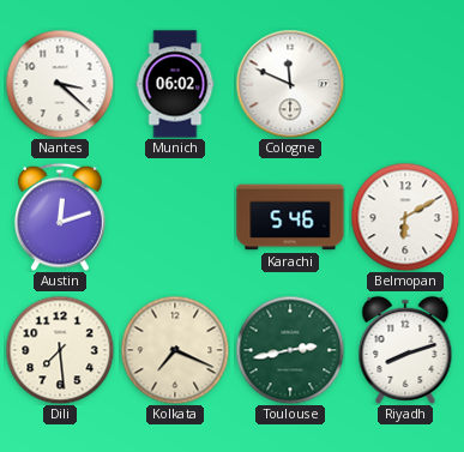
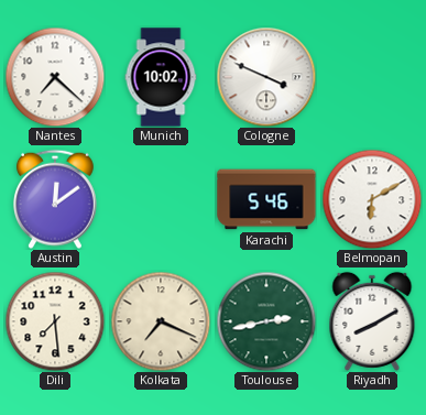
Nantes: 3:22 -> 7:22 (55, 77)
Munich: 06:02 -> 10:02 (161, 77)
Cologne: 11:49 -> 3:49 (266, 77)
Austin: 12:12 -> 12:09 (55, 199)
Riyadh: 8:12 -> 8:10 (372, 321)
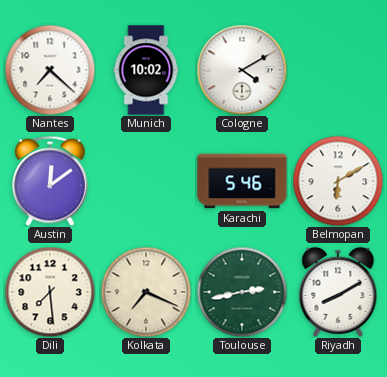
Cologne: 3:49 -> 4:10 (242, 70)
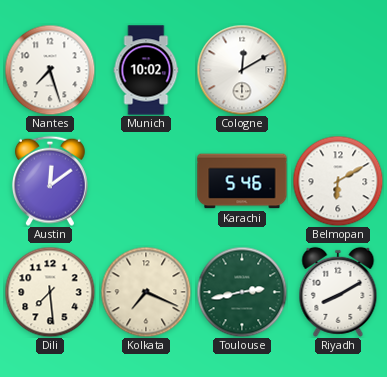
Nantes: 7:22 -> 7:27 (50, 70)
Cologne: 4:10 -> 12:10 (242, 70)
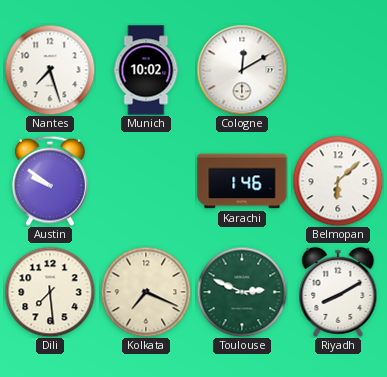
Austin: 12:09 -> 9:51 (50, 181)
Karachi: 5:46 -> 1:46 (242, 181)
Belmopan: 6:10 -> 6:08 (338, 181)
Toulouse: 2:43 -> 2:49 (242, 292)
